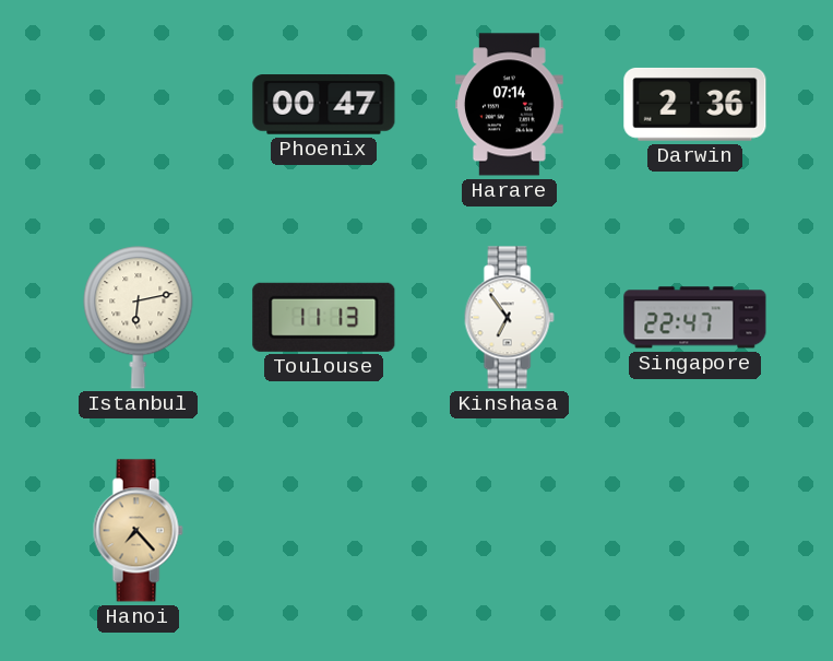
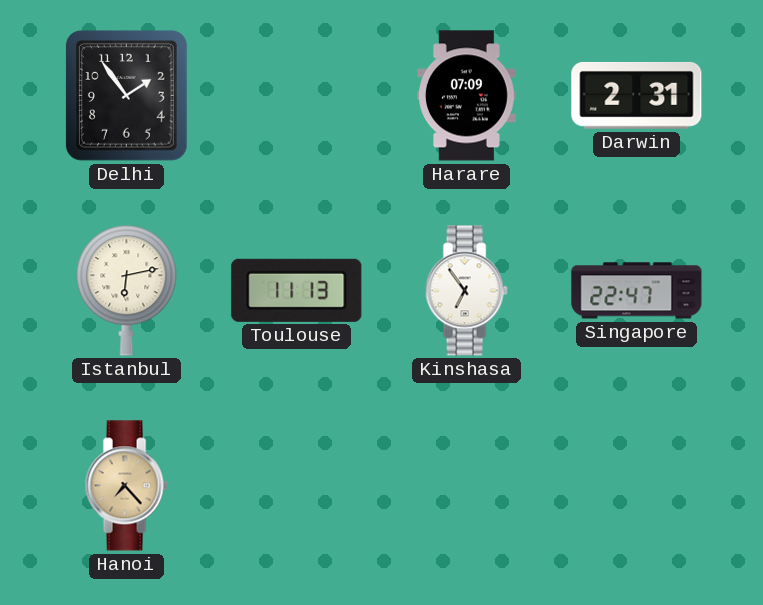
Delhi: none -> 1:54 (126, 96)
Phoenix: 00:47 -> none (324, 105)
Harare: 07:14 -> 07:09 (467, 96)
Darwin: 2:36 -> 2:31 (637, 96)
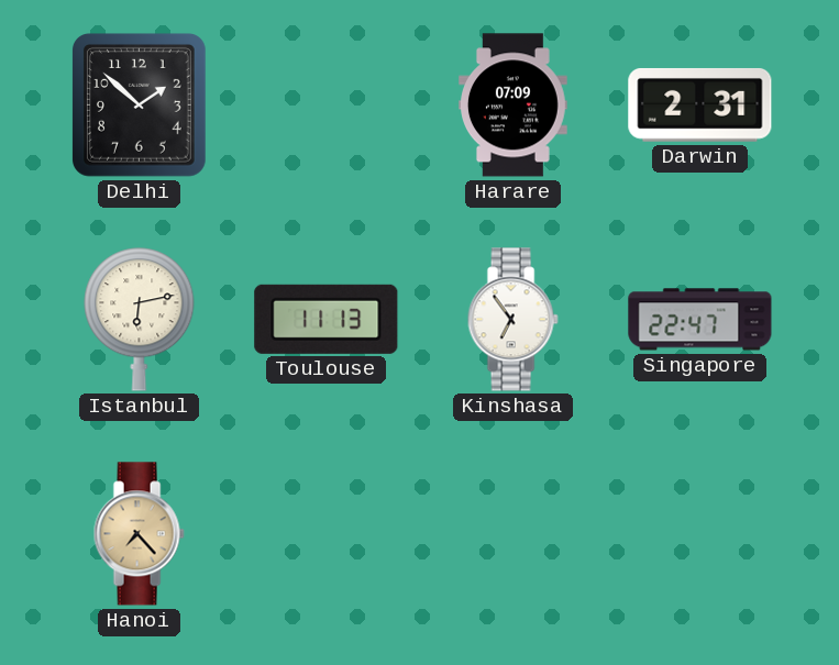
Delhi: 1:54 -> 1:52 (139, 106)
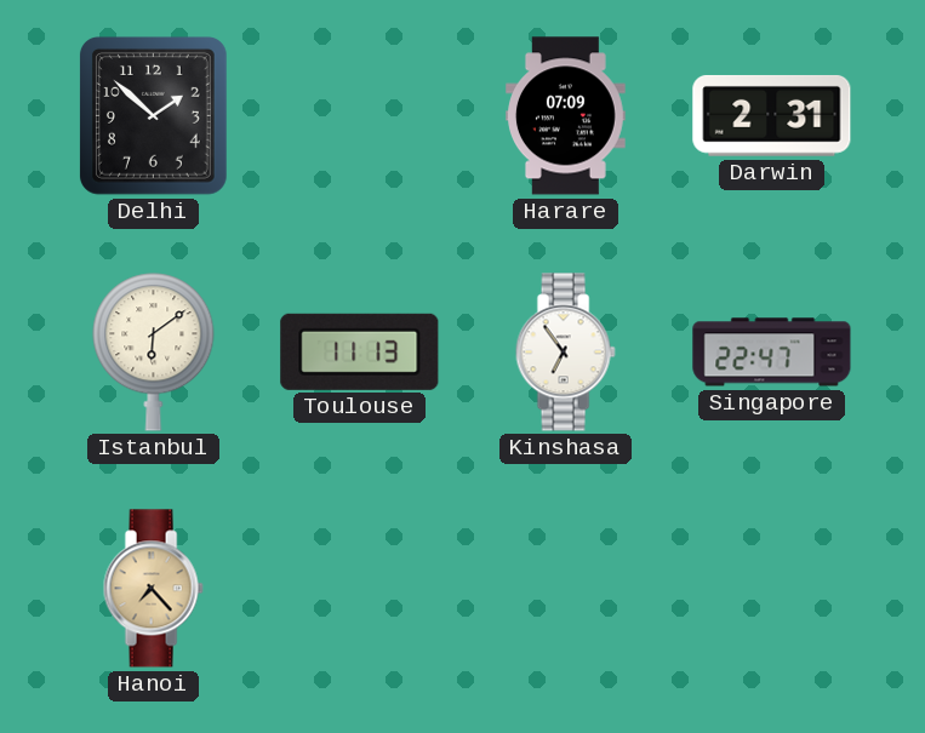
Istanbul: 6:13 -> 6:09 (154, 353)
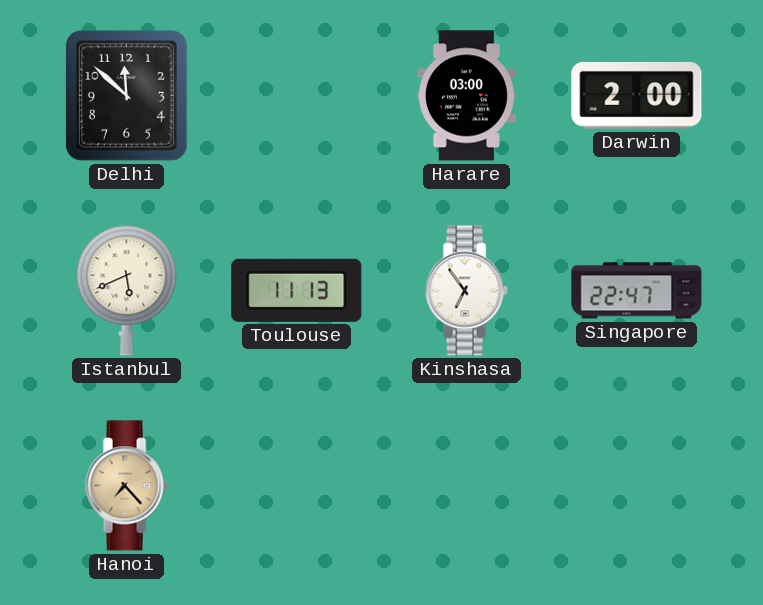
Delhi: 1:52 -> 11:52 (126, 96)
Harare: 07:09 -> 03:00 (467, 96)
Darwin: 2:31 -> 2:00 (637, 96)
Istanbul: 6:09 -> 5:41 (127, 291)
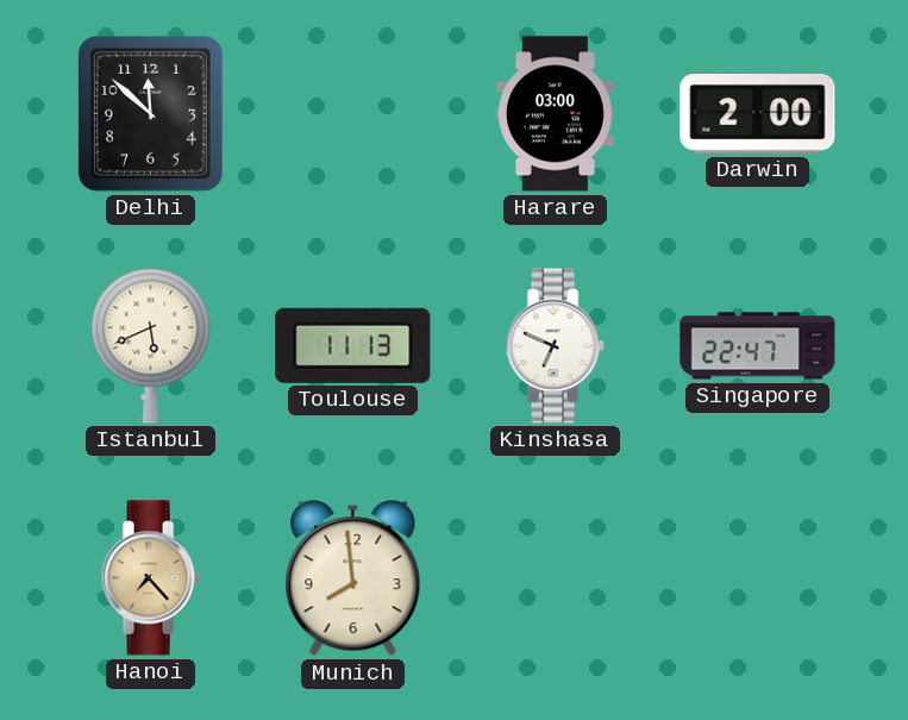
Kinshasa: 6:54 -> 6:49 (555, 346)
Munich: none -> 7:59 (353, 578)
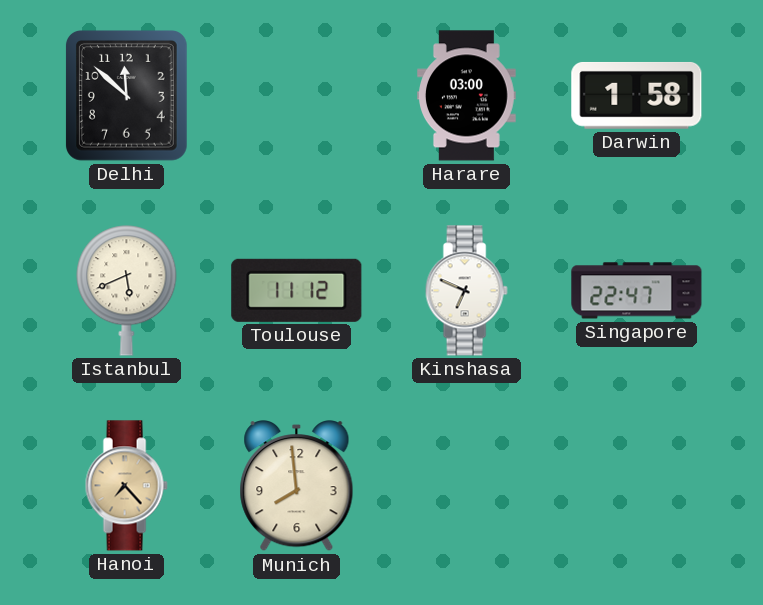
Darwin: 2:00 -> 1:58 (637, 96)
Toulouse: 11:13 -> 11:12 (297, 290)
